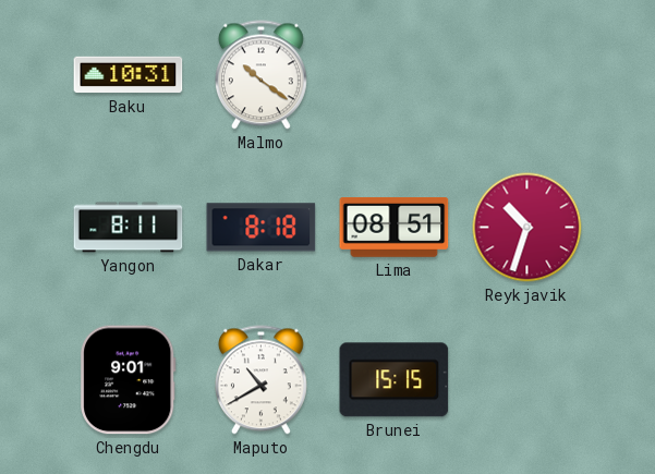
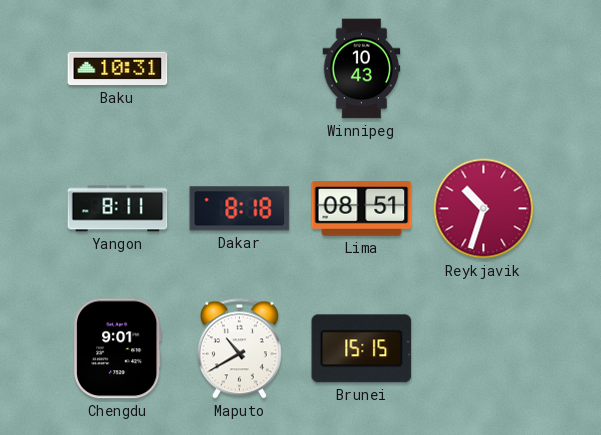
Malmo: 10:21 -> none (260, 75)
Winnipeg: none -> 10:43 (362, 69)
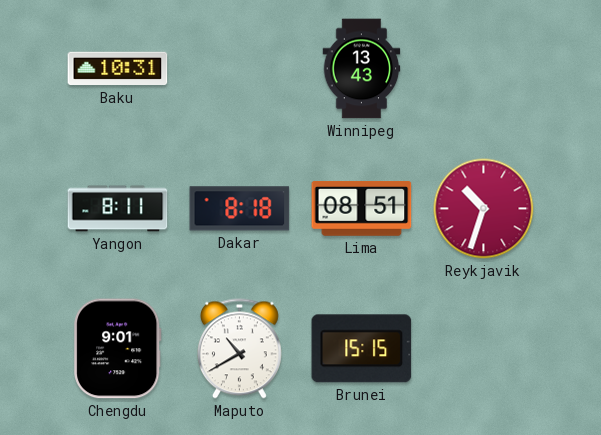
Winnipeg: 10:43 -> 13:43 (362, 69)
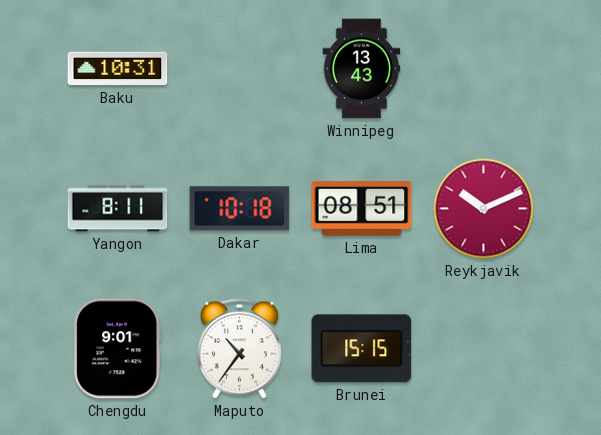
Dakar: 8:18 -> 10:18 (240, 209)
Reykjavik: 10:33 -> 10:11 (484, 209)
Maputo: 10:40 -> 10:36 (239, 349)
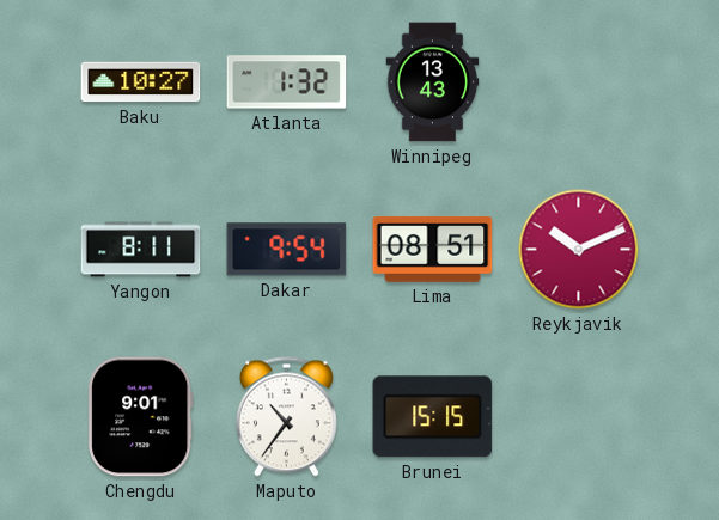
Baku: 10:31 -> 10:27 (141, 82)
Atlanta: none -> 1:32 (287, 82)
Dakar: 10:18 -> 9:54 (287, 250)
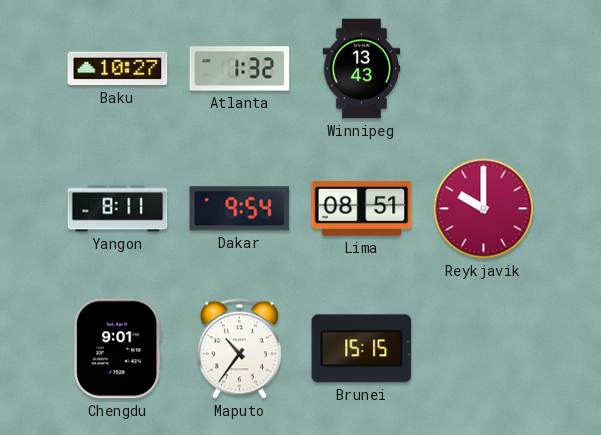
Reykjavik: 10:11 -> 10:00 (484, 209)
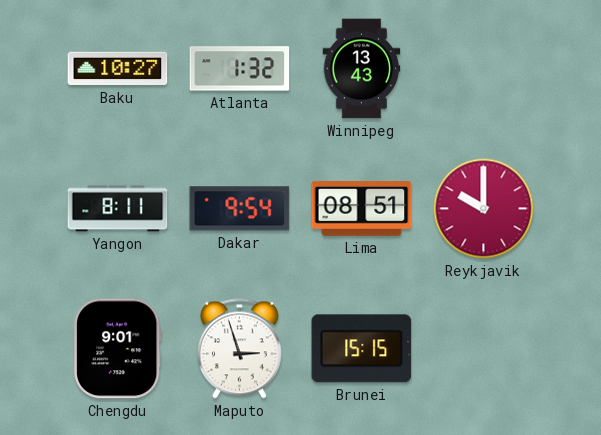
Maputo: 10:36 -> 2:57 (239, 349)
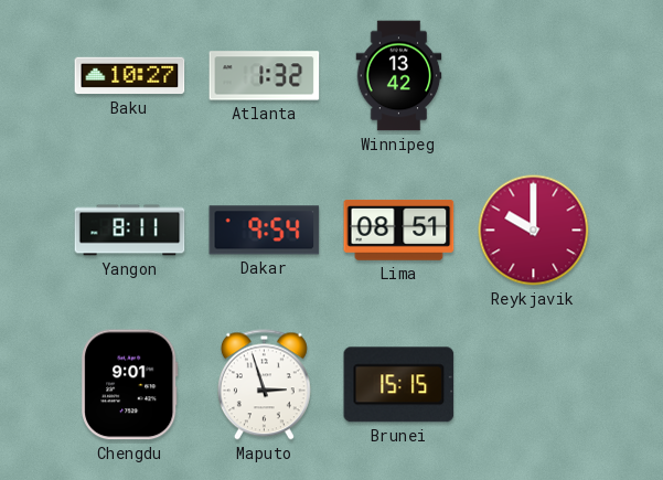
Winnipeg: 13:43 -> 13:42 (399, 76)
